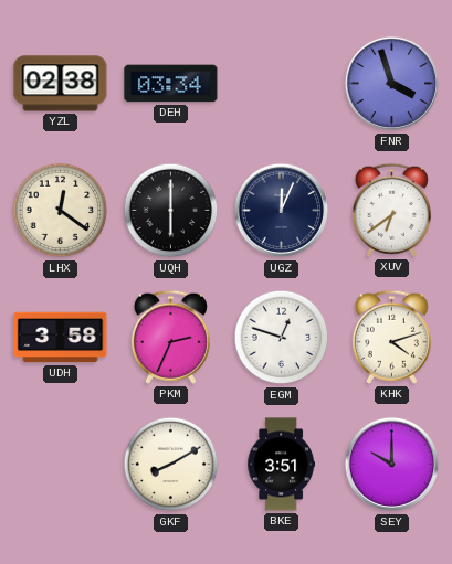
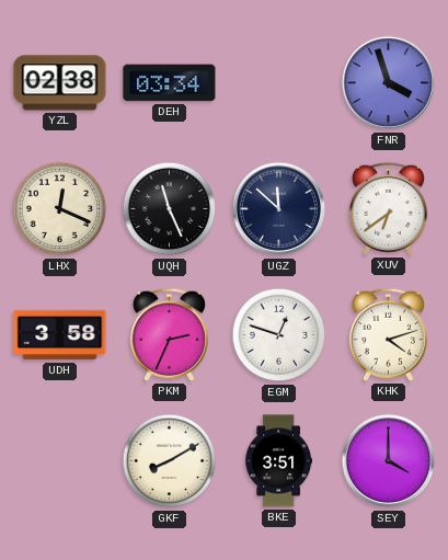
LHX: 12:21 -> 12:19 (60, 209)
UQH: 6:00 -> 11:26 (170, 209)
UGZ: 12:04 -> 11:52 (279, 209)
SEY: 10:00 -> 4:00 (389, 461)
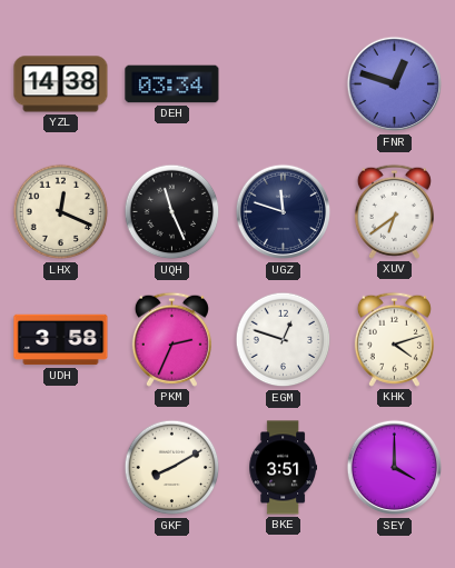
YZL: 02:38 -> 14:38 (61, 84)
FNR: 3:57 -> 12:48 (395, 84)
UGZ: 11:52 -> 11:48 (284, 212)
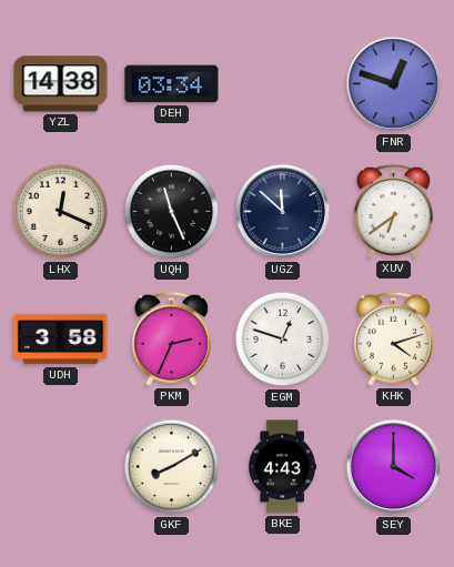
UGZ: 11:48 -> 11:52 (283, 212)
BKE: 3:51 -> 4:43 (282, 467)
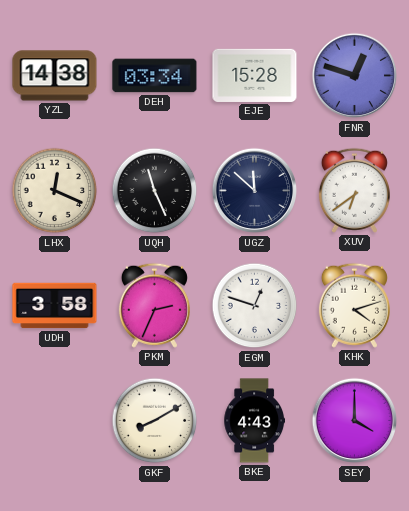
EJE: none -> 15:28 (255, 75)
